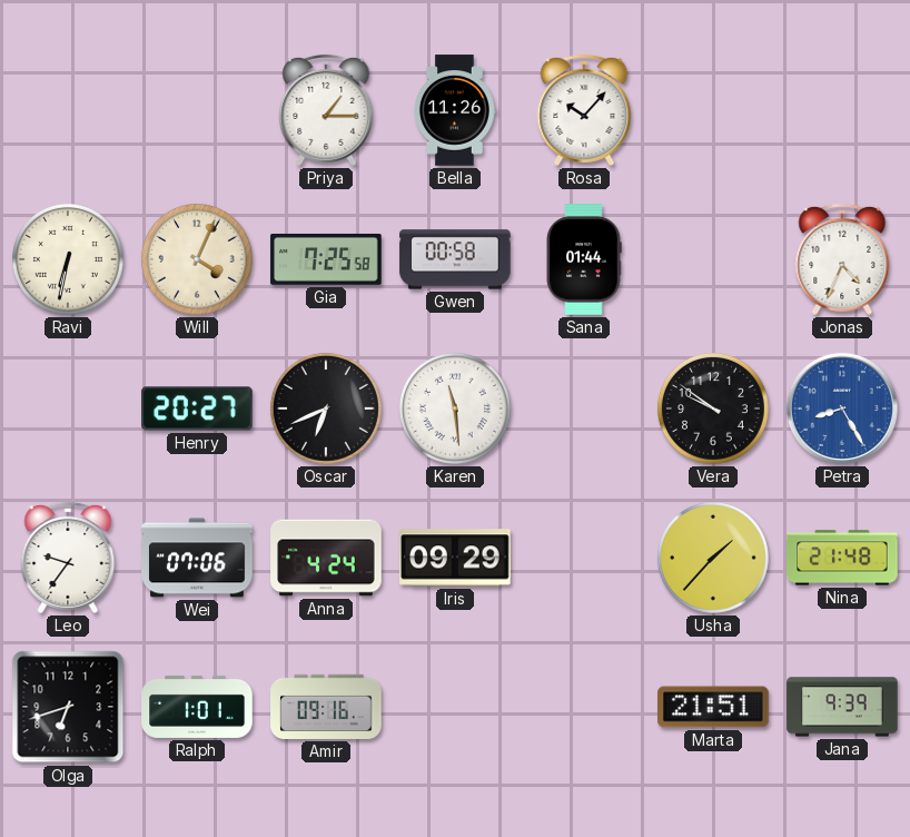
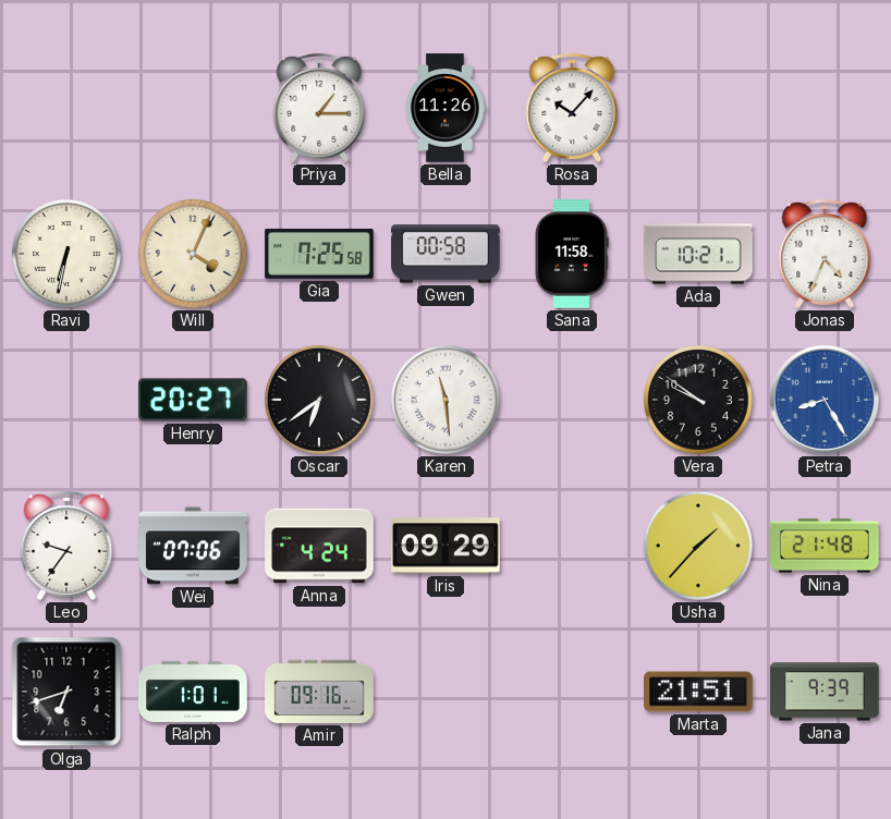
Sana: 01:44 -> 11:58 (572, 254)
Ada: none -> 10:21 (698, 254)
Oscar: 6:41 -> 6:39 (319, 400)
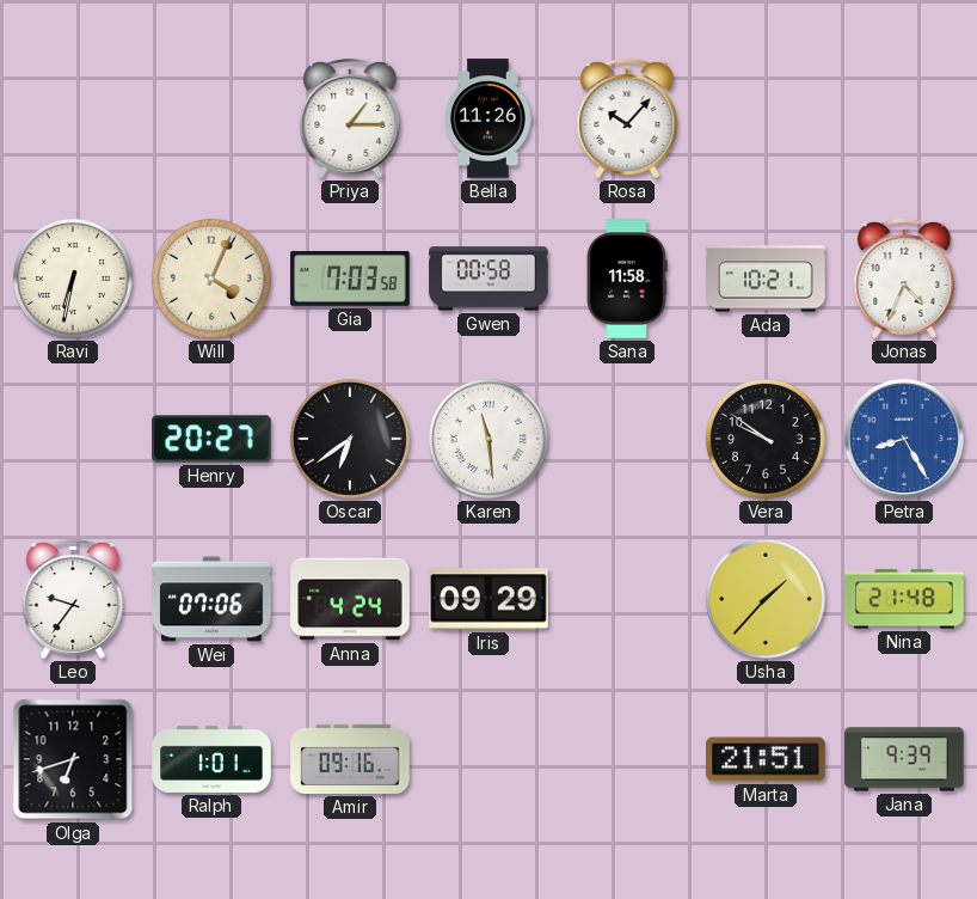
Gia: 7:25 -> 7:03 (350, 279)
